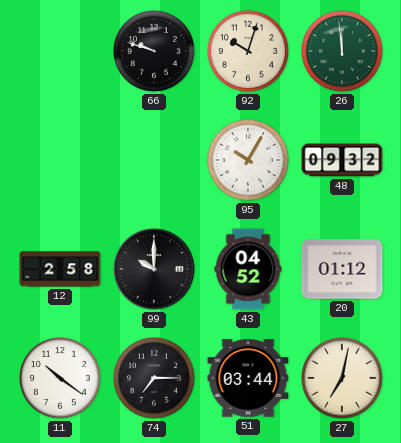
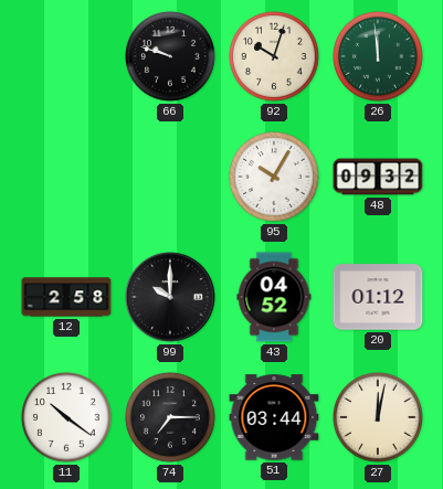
27: 7:02 -> 12:02 (379, 418)
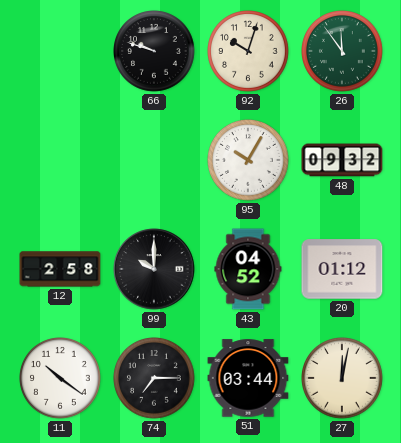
26: 11:59 -> 11:54 (343, 52)
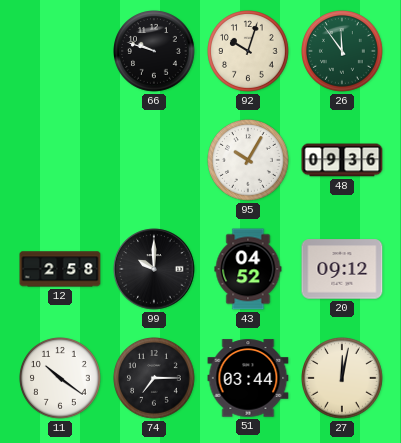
48: 09:32 -> 09:36 (342, 160)
20: 01:12 -> 09:12 (342, 269)
